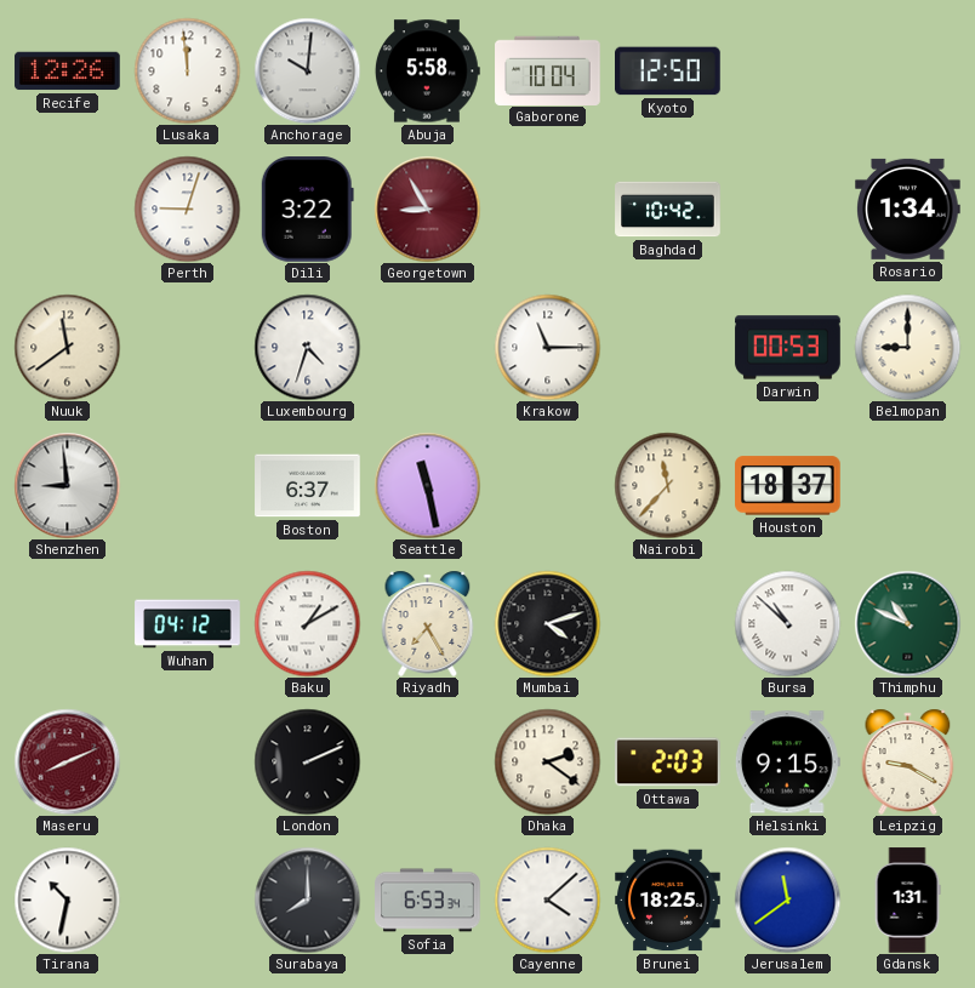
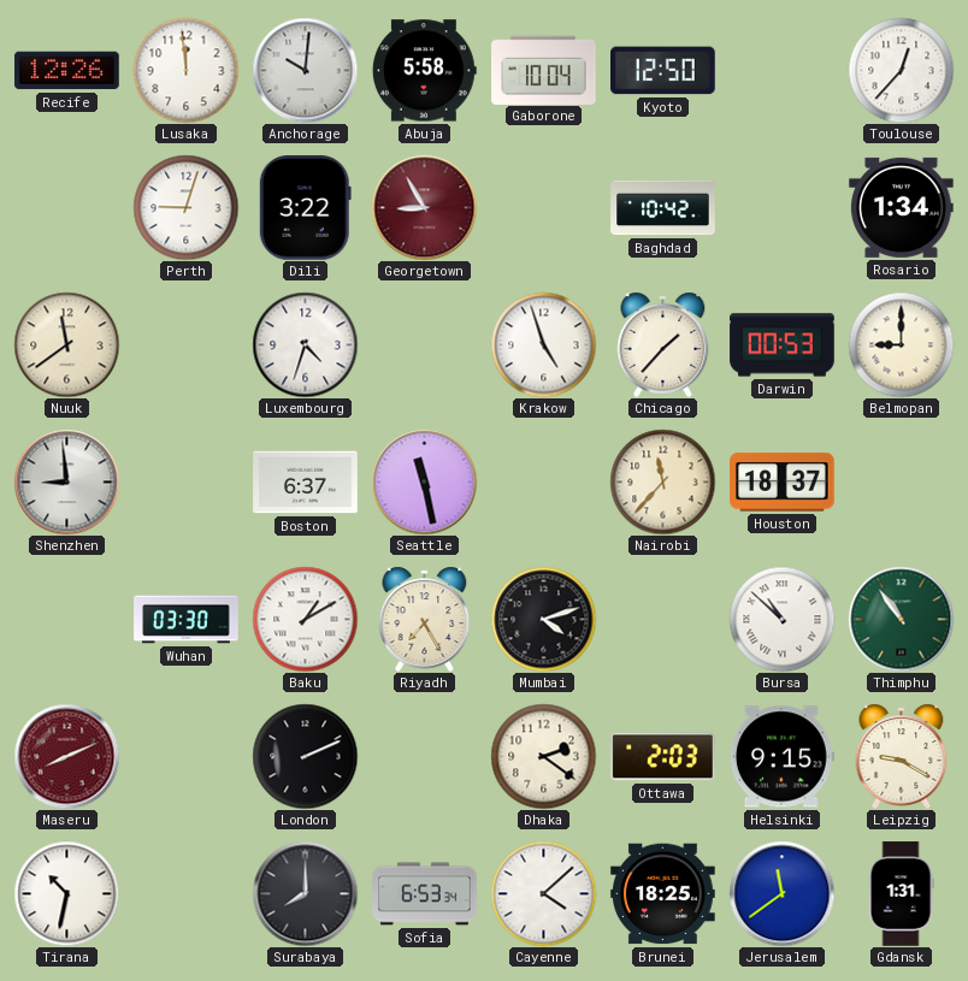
Toulouse: none -> 12:37 (901, 70)
Krakow: 11:15 -> 4:57 (543, 344)
Chicago: none -> 1:37 (663, 344)
Wuhan: 04:12 -> 03:30 (187, 620)
Thimphu: 10:49 -> 10:54 (901, 619)
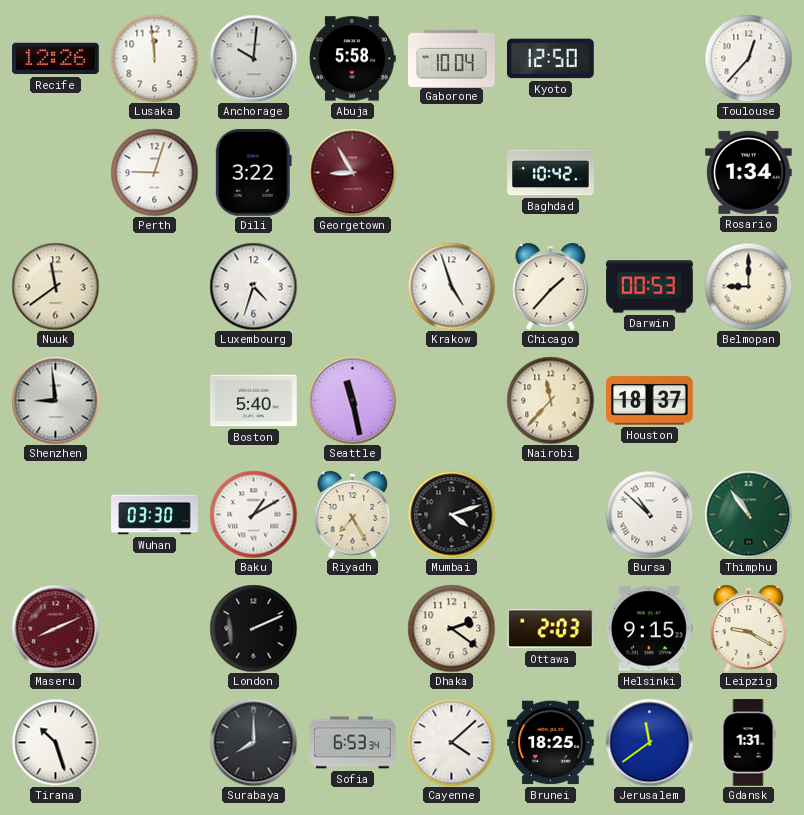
Boston: 6:37 -> 5:40 (254, 401)
Tirana: 10:32 -> 10:27 (55, 742)
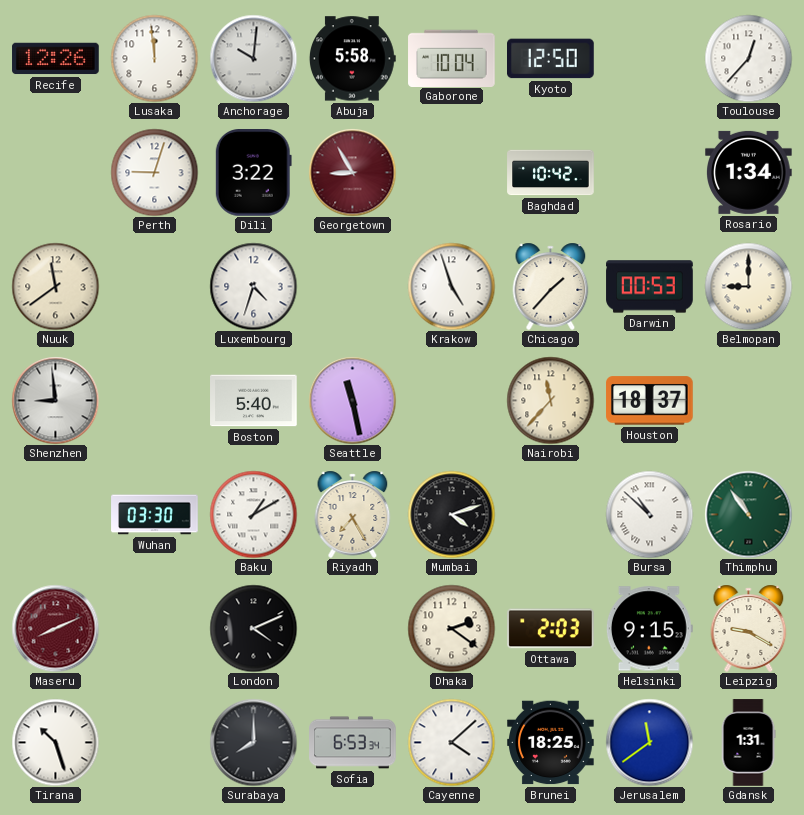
London: 2:11 -> 4:11 (253, 628)
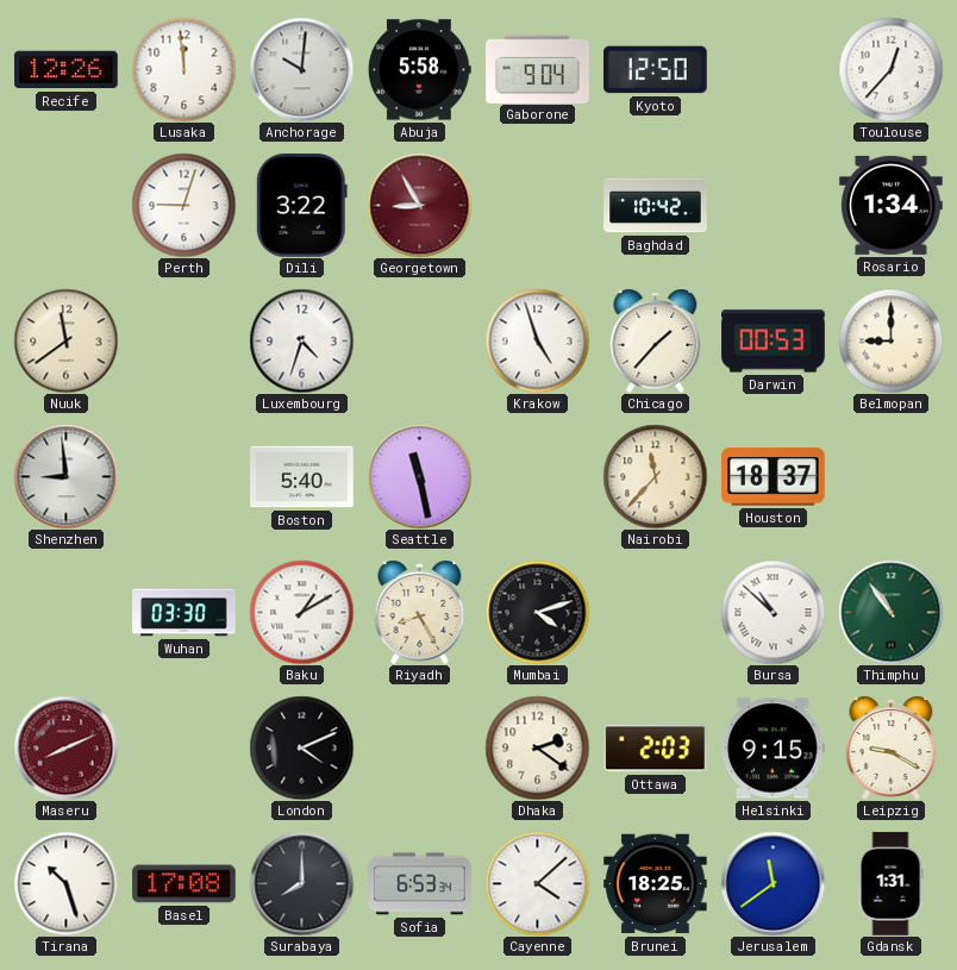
Gaborone: 10:04 -> 9:04 (538, 69)
Riyadh: 7:25 -> 8:25 (420, 612)
Basel: none -> 17:08 (184, 884)
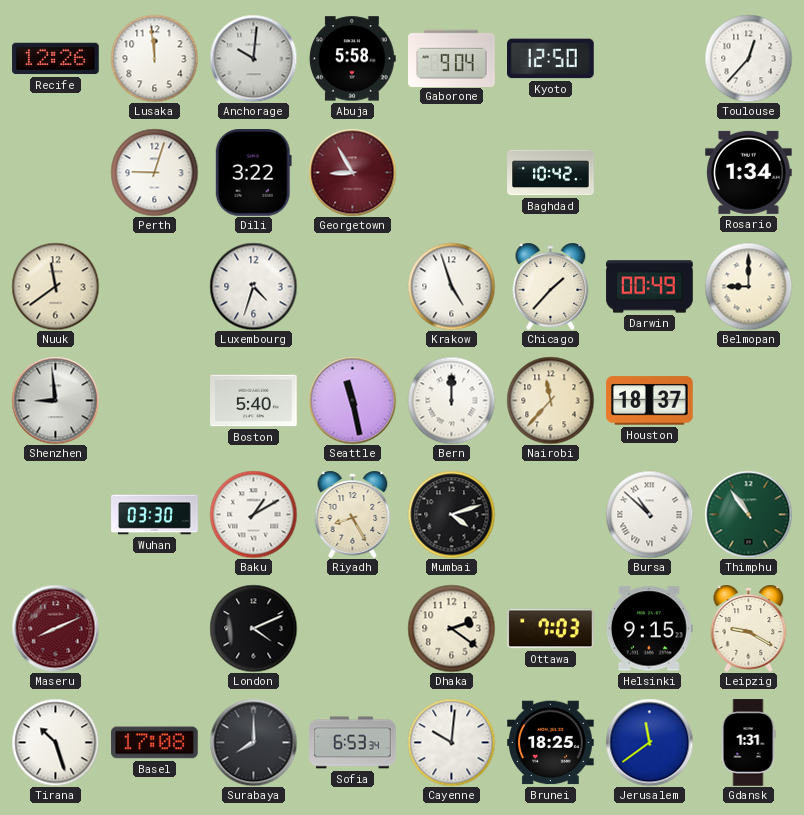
Darwin: 00:53 -> 00:49 (650, 287)
Bern: none -> 12:00 (451, 400)
Ottawa: 2:03 -> 7:03 (551, 629)
Cayenne: 4:08 -> 10:01 (451, 742)
